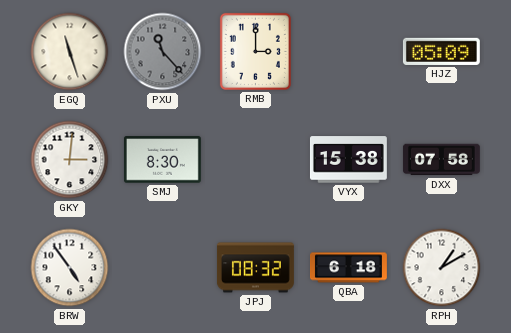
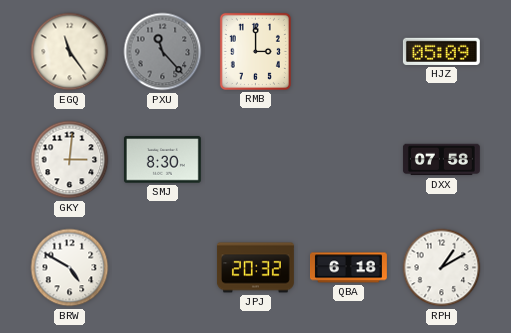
EGQ: 11:27 -> 11:24 (70, 52)
VYX: 15:38 -> none (348, 160)
BRW: 4:54 -> 4:50 (70, 268)
JPJ: 08:32 -> 20:32 (255, 268)
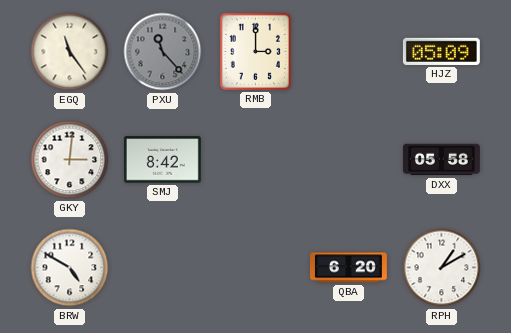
SMJ: 8:30 -> 8:42 (162, 160)
DXX: 07:58 -> 05:58 (441, 160)
JPJ: 20:32 -> none (255, 268)
QBA: 6:18 -> 6:20 (349, 268)
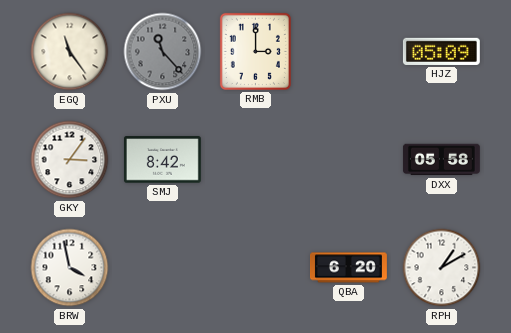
GKY: 3:01 -> 3:06 (70, 160)
BRW: 4:50 -> 3:58 (70, 268)
